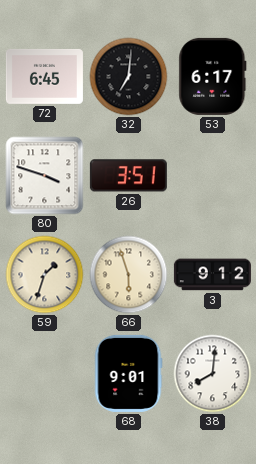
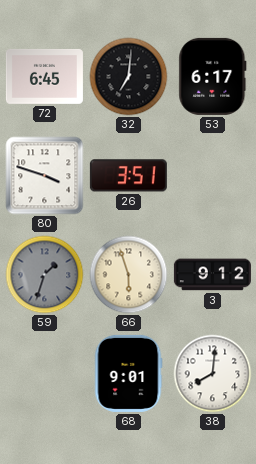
59 dial: cream -> grey (45, 275)
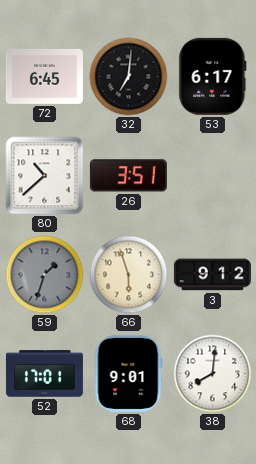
80: 3:48 -> 10:38 (45, 176)
52: none -> 17:01 (44, 374)
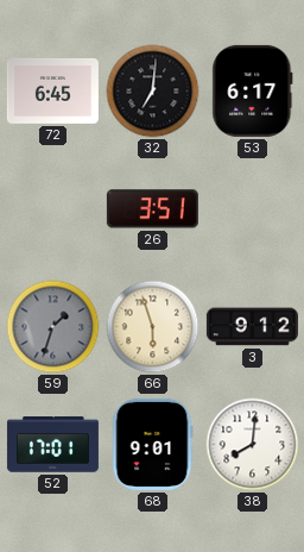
80: 10:38 -> none (45, 176)
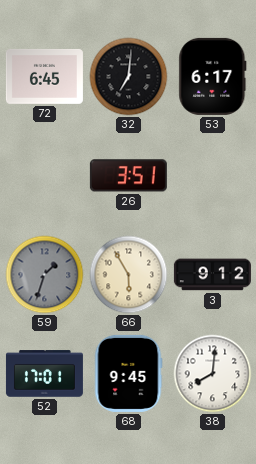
66: 5:57 -> 5:55 (129, 275)
68: 9:01 -> 9:45 (128, 373)
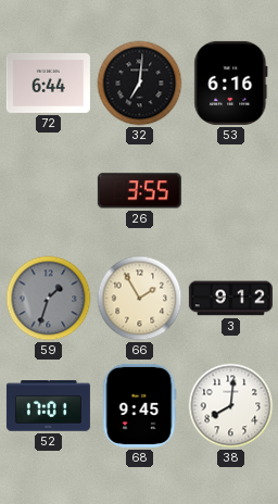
72: 6:45 -> 6:44 (48, 83)
53: 6:17 -> 6:16 (231, 83)
26: 3:51 -> 3:55 (139, 191)
66: 5:55 -> 1:55 (140, 299)
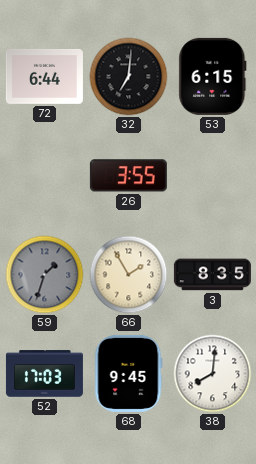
53: 6:16 -> 6:15 (213, 76)
3: 9:12 -> 8:35 (212, 275)
52: 17:01 -> 17:03 (44, 374)
